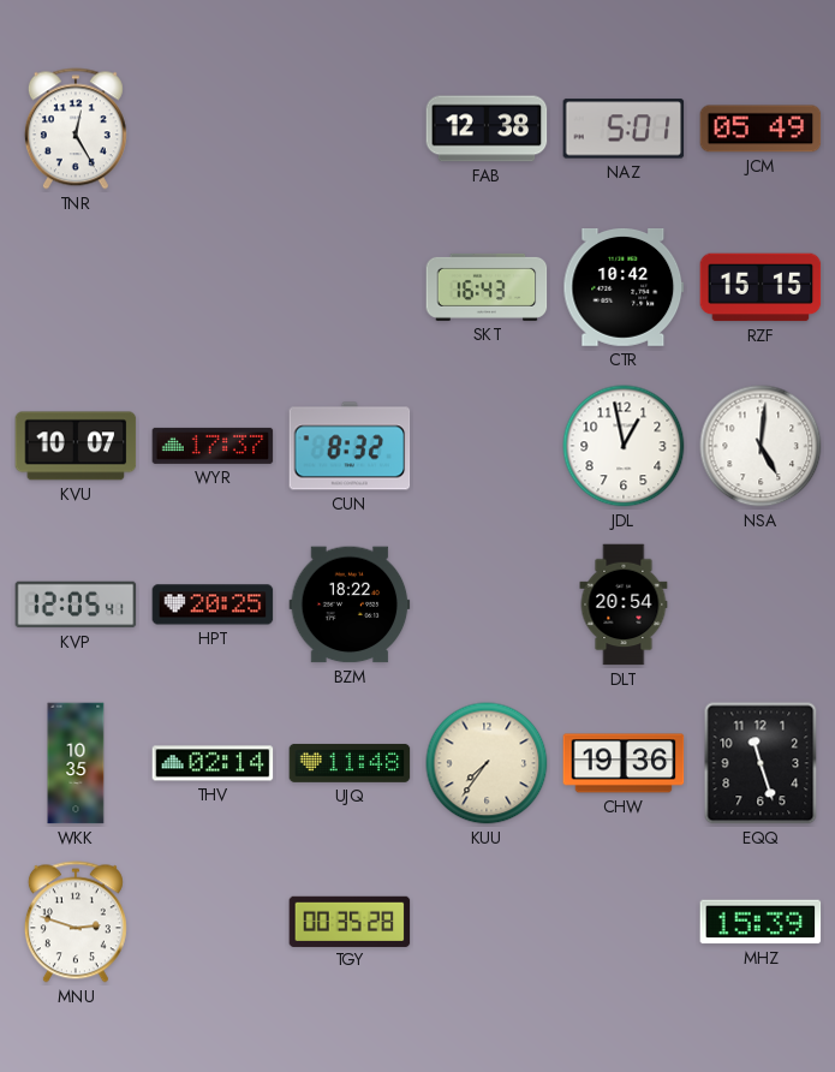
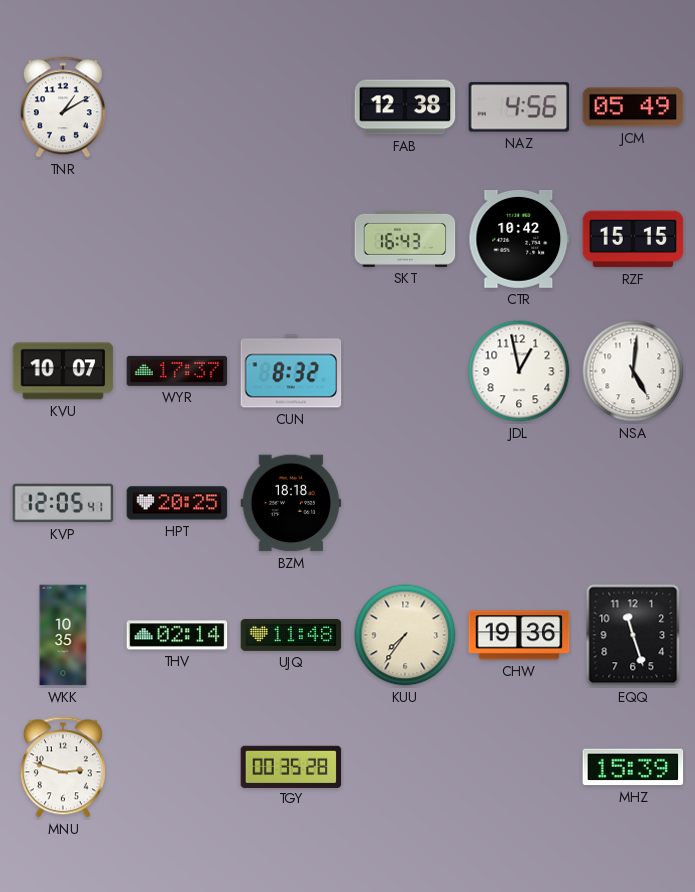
TNR: 12:25 -> 1:10 (63, 107)
NAZ: 5:01 -> 4:56 (519, 107)
BZM: 18:22 -> 18:18 (291, 503)
DLT: 20:54 -> none (624, 605)
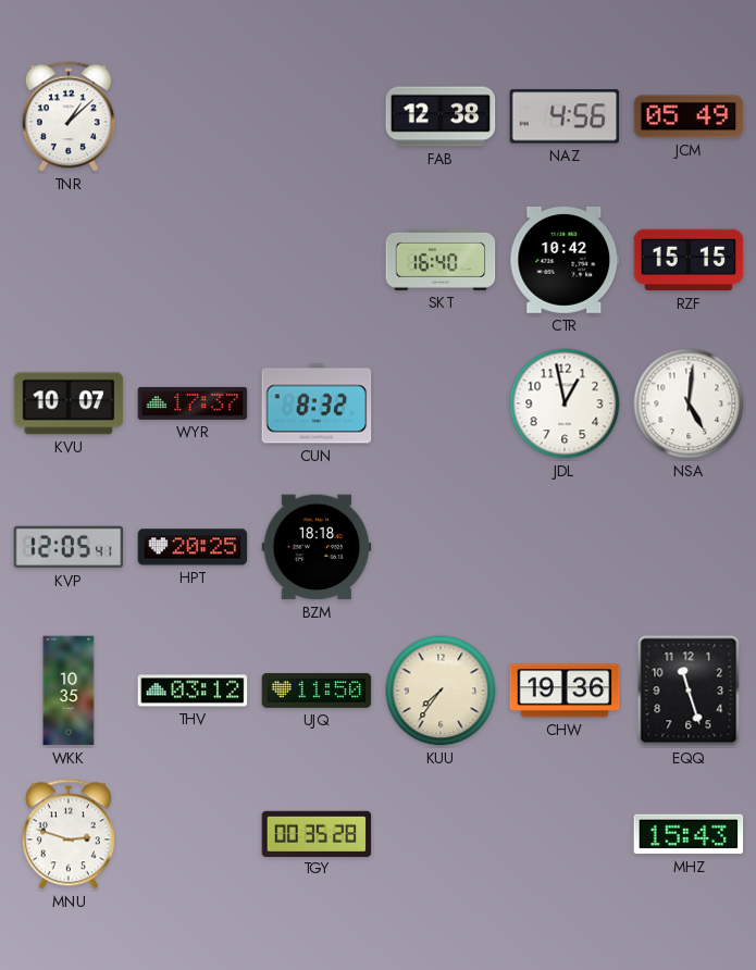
TNR: 1:10 -> 1:08 (69, 116)
SKT: 16:43 -> 16:40 (441, 260)
THV: 02:14 -> 03:12 (193, 691)
UJQ: 11:48 -> 11:50 (317, 691)
MHZ: 15:39 -> 15:43 (689, 834)
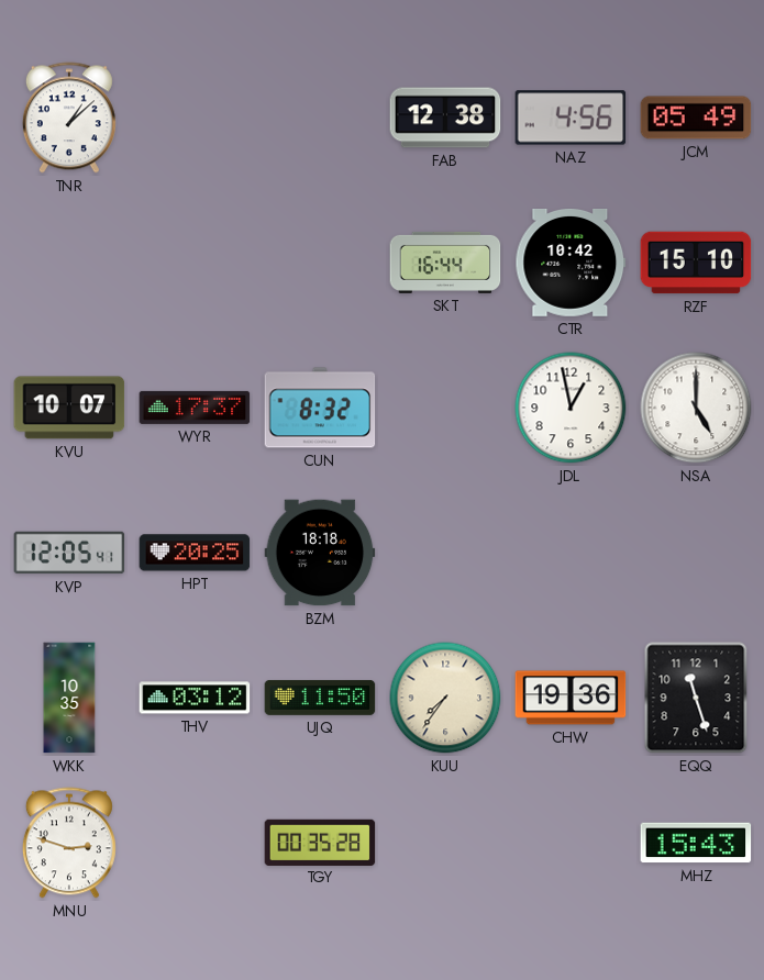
SKT: 16:40 -> 16:44 (445, 263)
RZF: 15:15 -> 15:10 (696, 263)
NSA: 5:01 -> 5:00 (696, 408)
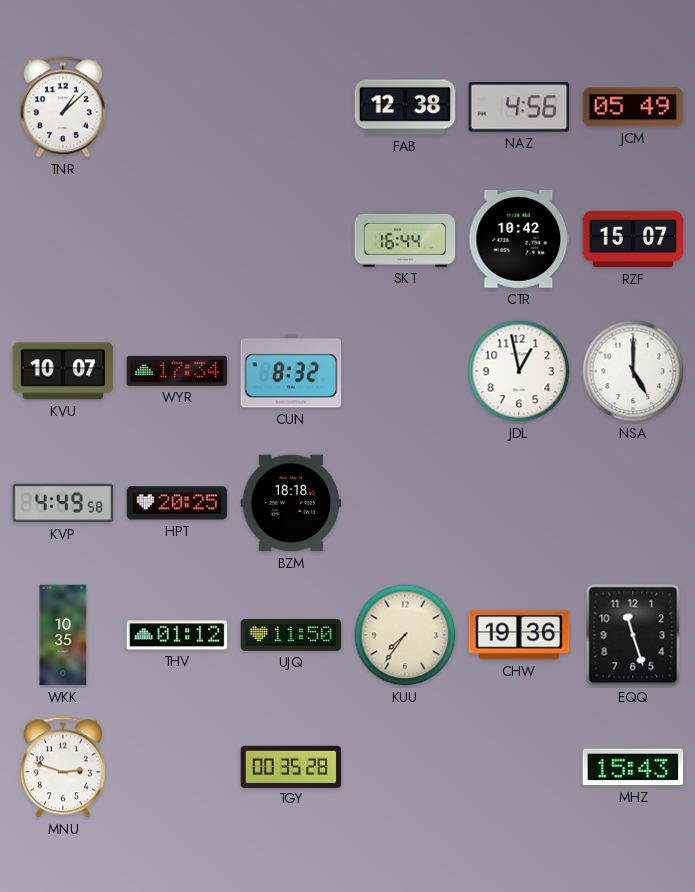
RZF: 15:10 -> 15:07 (633, 239)
WYR: 17:37 -> 17:34 (177, 371)
KVP: 12:05 -> 4:49 (63, 503)
THV: 03:12 -> 01:12 (177, 635)
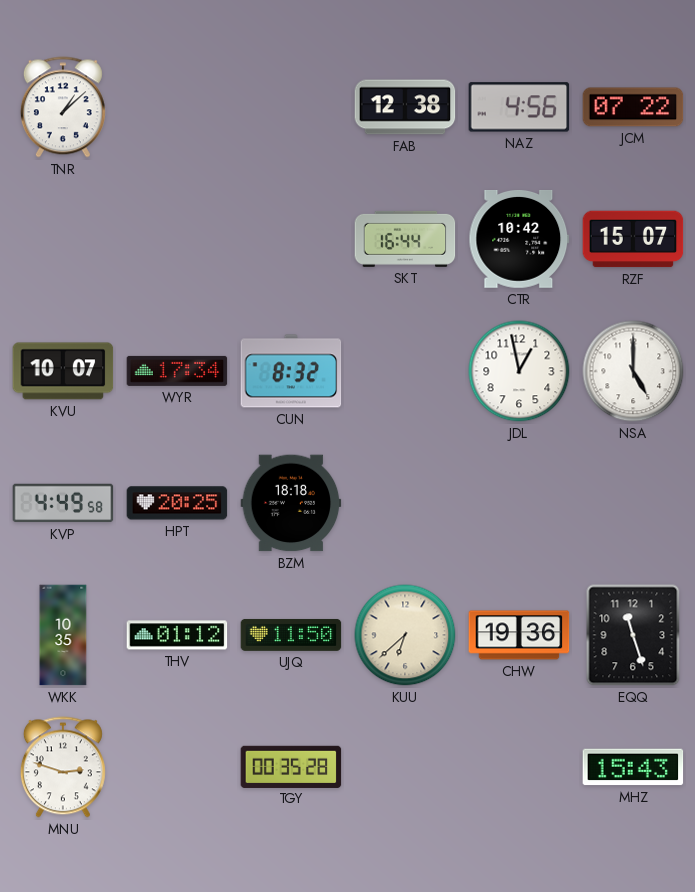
JCM: 05:49 -> 07:22 (633, 107)
KUU: 7:36 -> 6:38 (405, 635)
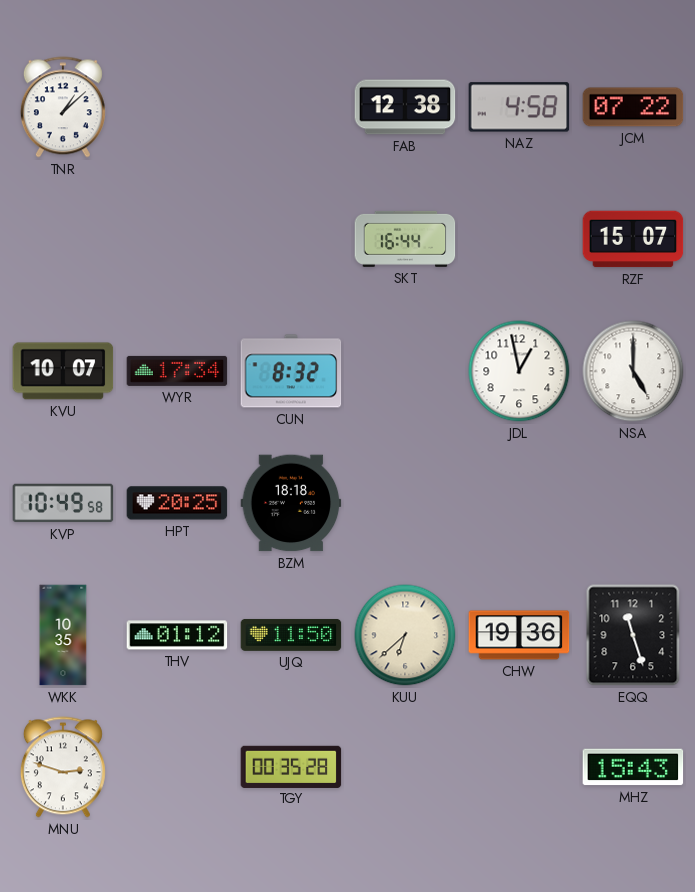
NAZ: 4:56 -> 4:58 (519, 107)
CTR: 10:42 -> none (519, 240)
KVP: 4:49 -> 10:49 (63, 503)
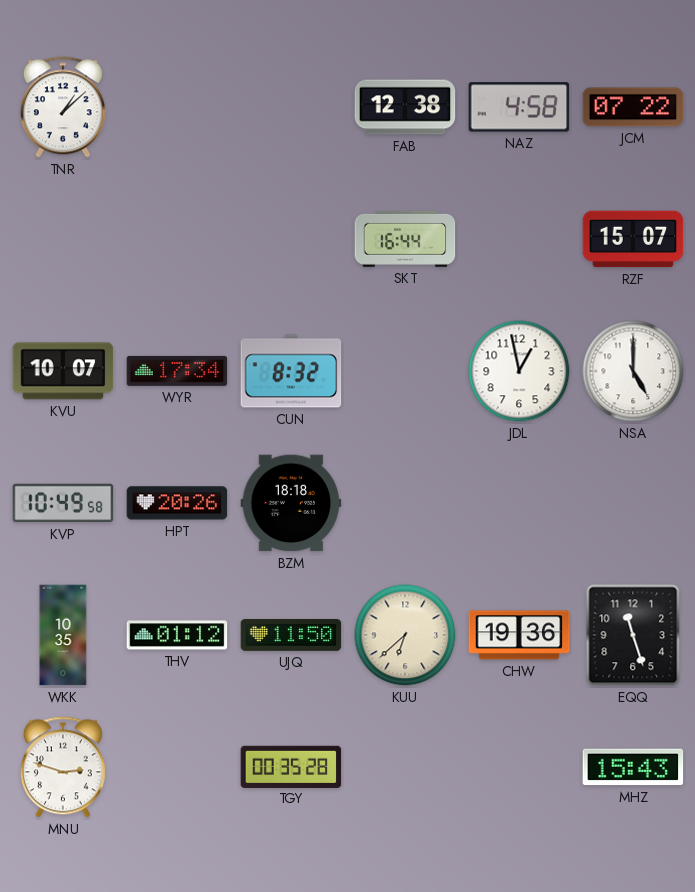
HPT: 20:25 -> 20:26 (177, 503)
